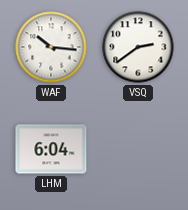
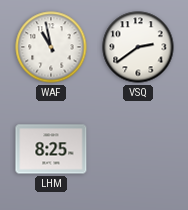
WAF: 10:16 -> 10:58 (51, 47)
LHM: 6:04 -> 8:25 (51, 149)
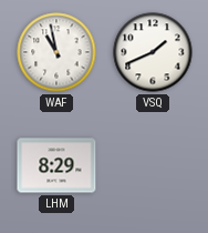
VSQ: 2:39 -> 1:41 (153, 52)
LHM: 8:25 -> 8:29 (56, 165)
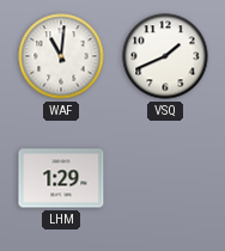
WAF: 10:58 -> 11:01 (61, 56)
LHM: 8:29 -> 1:29 (61, 178)
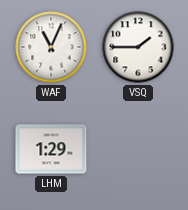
WAF: 11:01 -> 11:04 (51, 47)
VSQ: 1:41 -> 1:45 (138, 47)
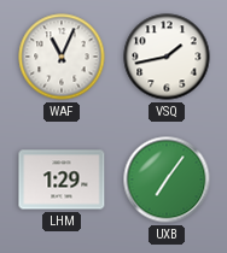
VSQ: 1:45 -> 1:43 (167, 57)
UXB: none -> 7:06 (167, 180)
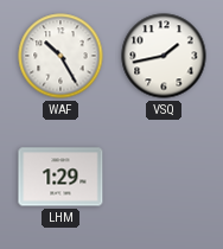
WAF: 11:04 -> 10:25 (60, 56)
UXB: 7:06 -> none (167, 180)
